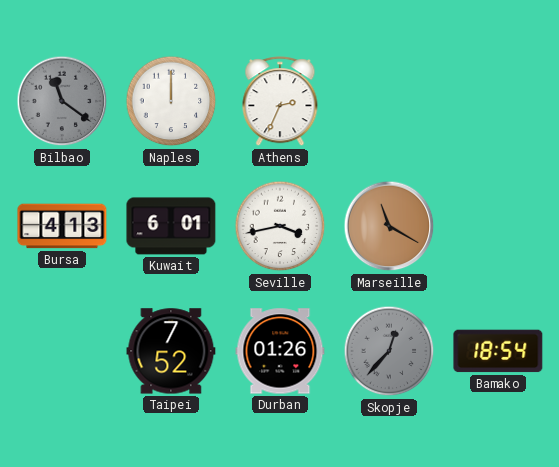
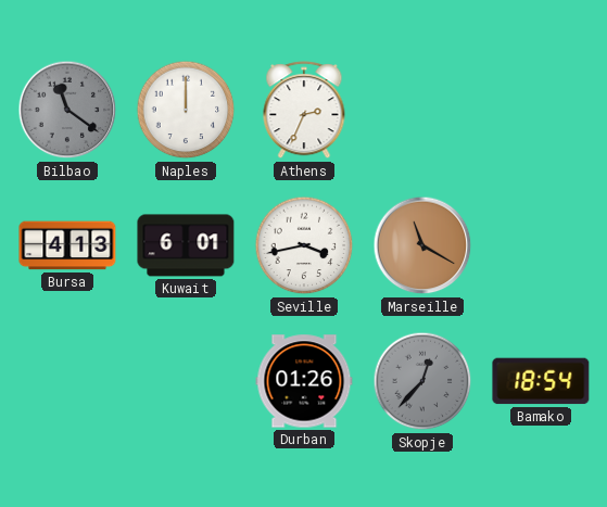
Taipei: 7:52 -> none (171, 351)
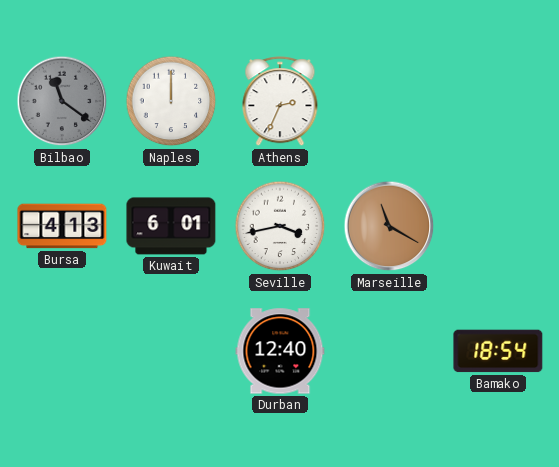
Durban: 01:26 -> 12:40 (280, 351)
Skopje: 12:37 -> none (422, 381)
